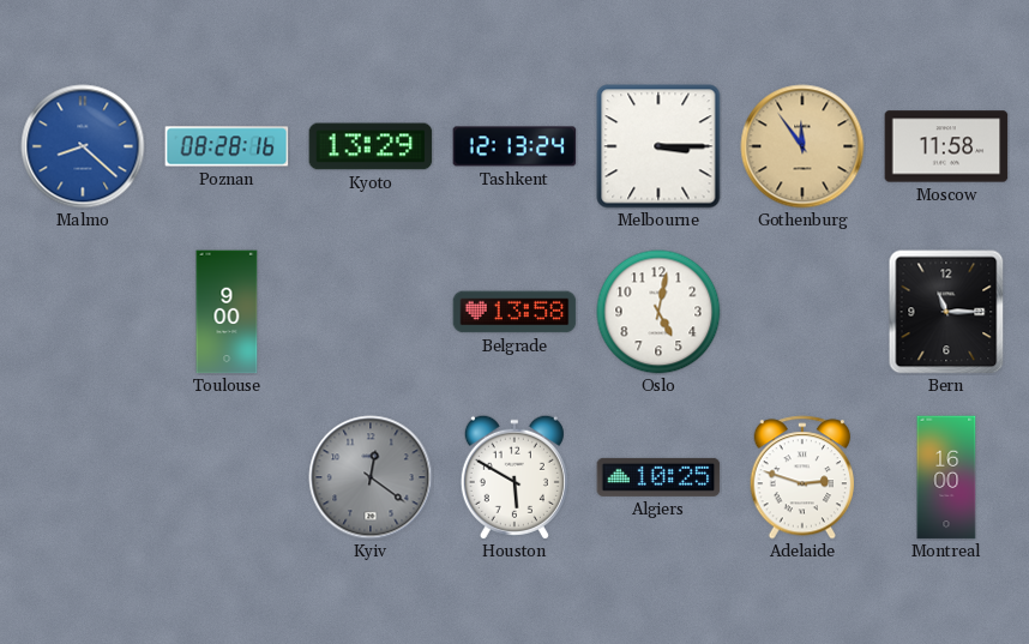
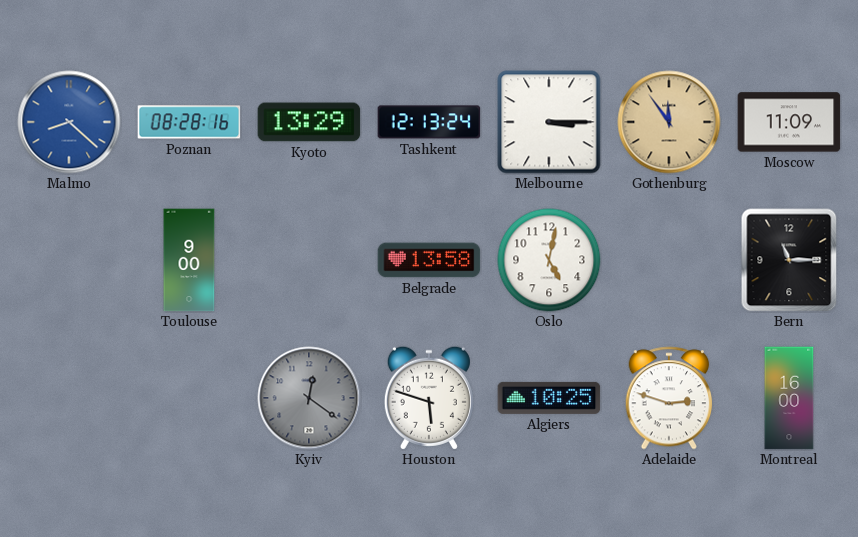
Moscow: 11:58 -> 11:09 (789, 122)
Houston: 5:50 -> 5:48 (429, 398)
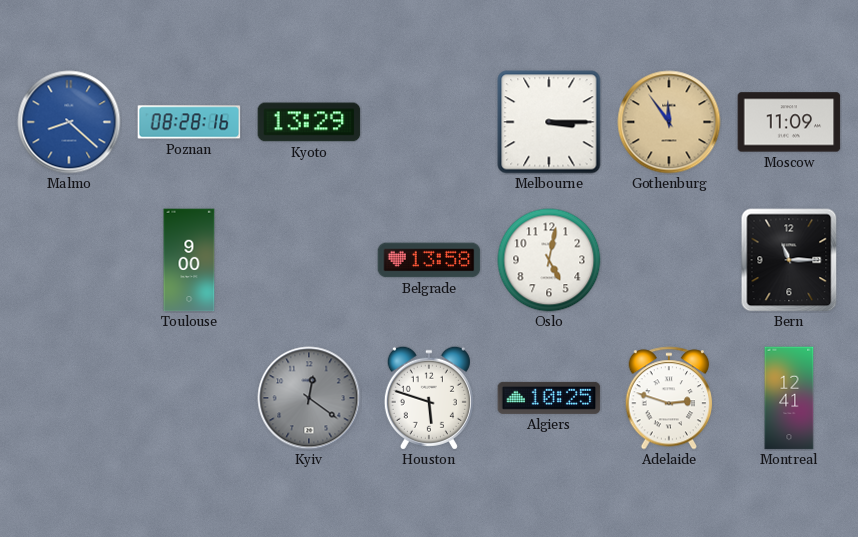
Tashkent: 12:13 -> none (429, 122)
Montreal: 16:00 -> 12:41 (789, 398)
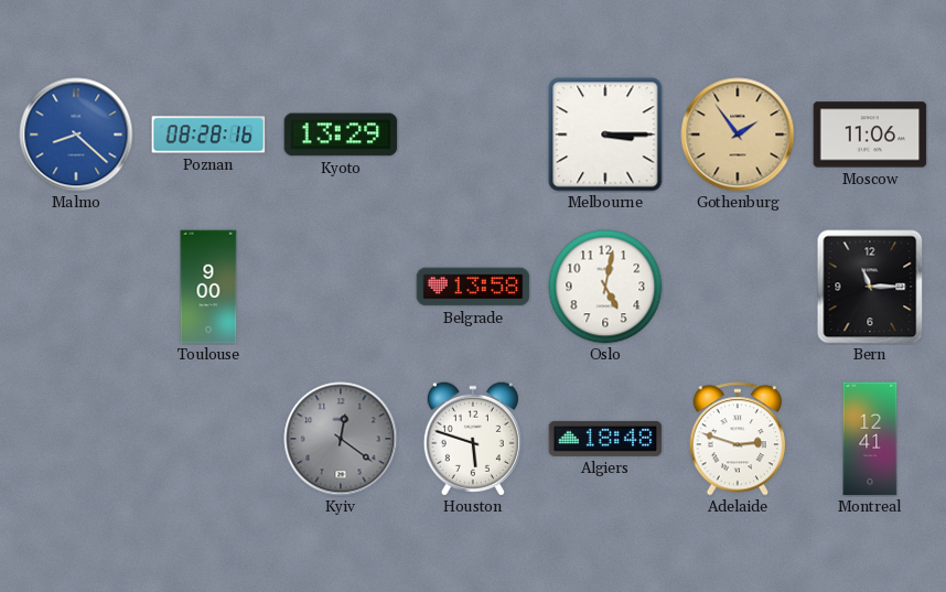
Gothenburg: 11:54 -> 1:54 (738, 134)
Moscow: 11:09 -> 11:06 (870, 134)
Algiers: 10:25 -> 18:48 (605, 439)
